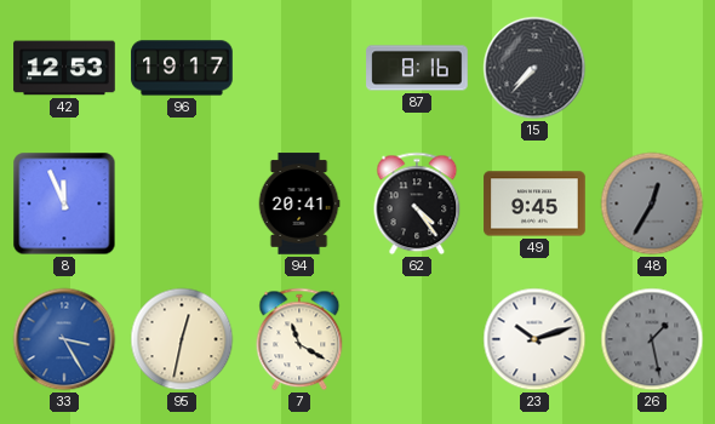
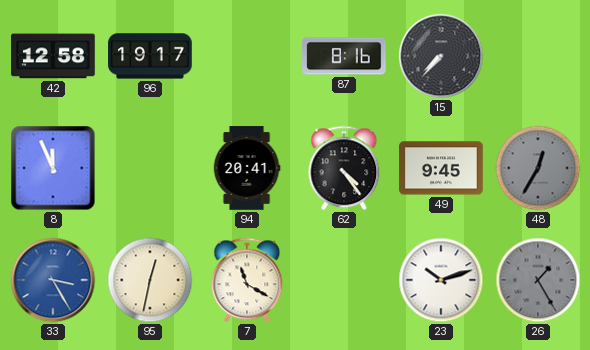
42: 12:53 -> 12:58 (53, 56)
26: 1:28 -> 1:25 (538, 280)
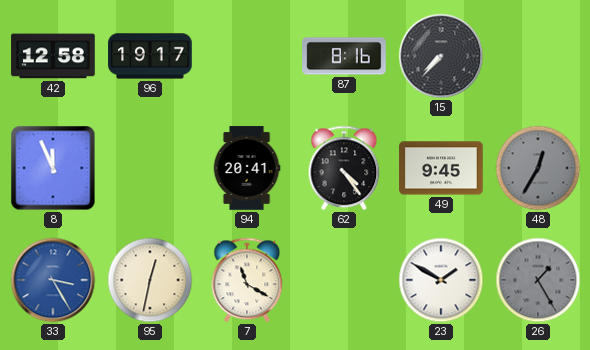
23: 10:12 -> 1:50 (441, 280)
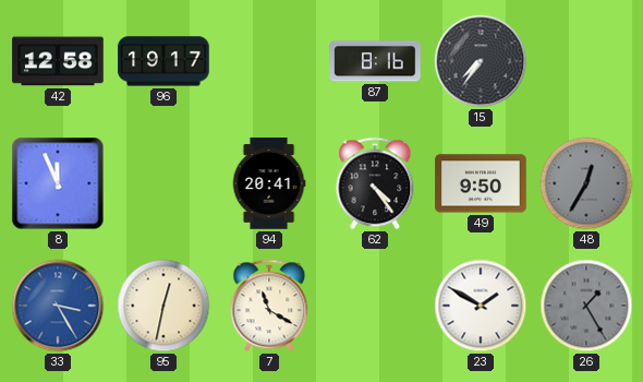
15: 7:37 -> 7:36 (481, 61)
49: 9:45 -> 9:50 (481, 183)
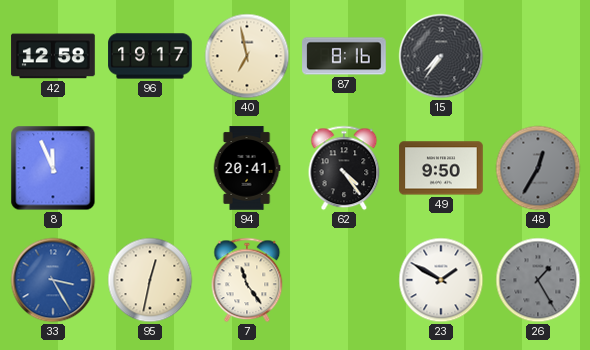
40: none -> 6:58 (247, 56)
7: 11:20 -> 11:24 (247, 280)
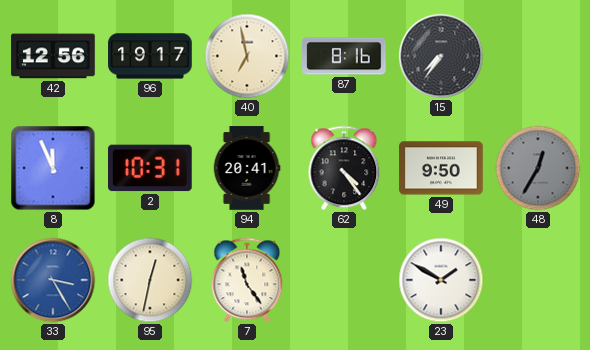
42: 12:58 -> 12:56 (53, 56)
2: none -> 10:31 (151, 168)
26: 1:25 -> none (538, 280)
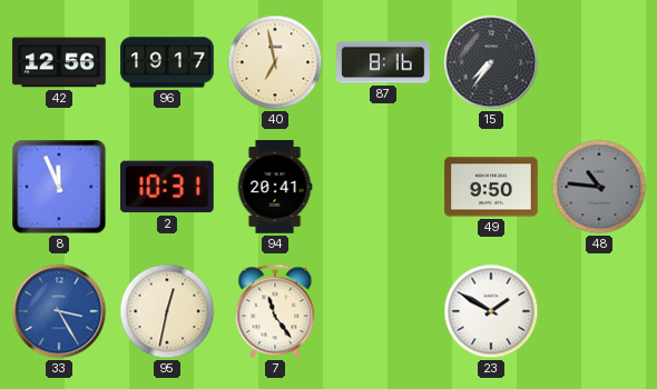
62: 4:24 -> none (344, 168)
48: 12:35 -> 10:46 (599, 187)
